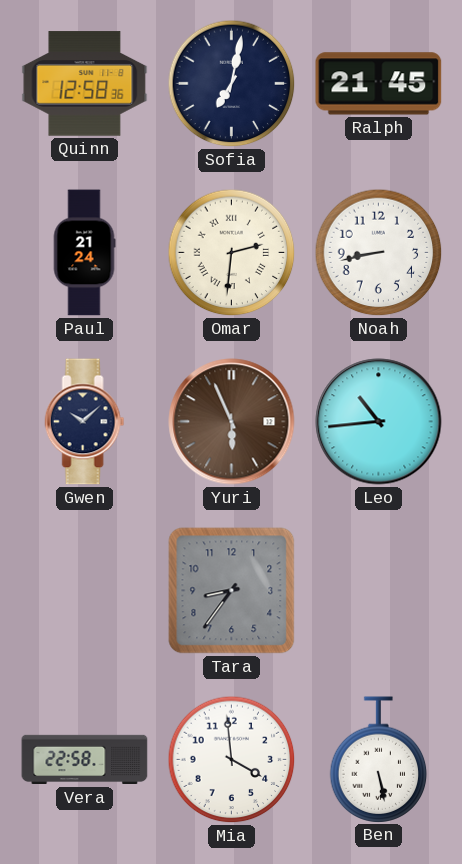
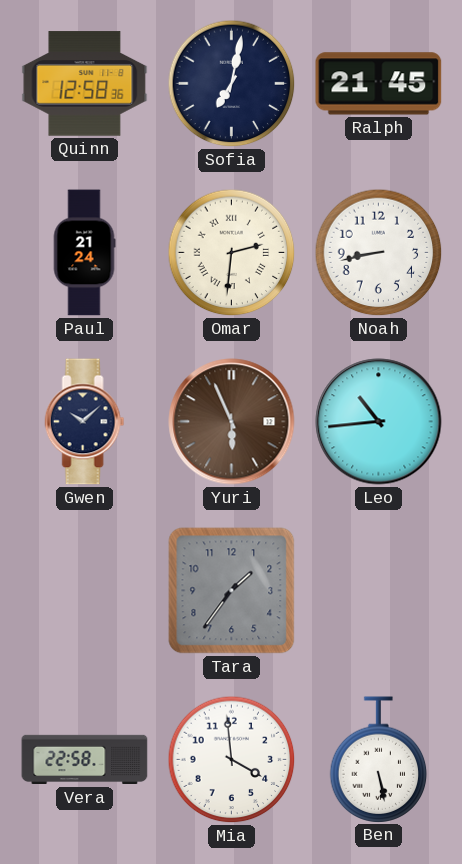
Tara: 8:36 -> 1:36 (232, 591)
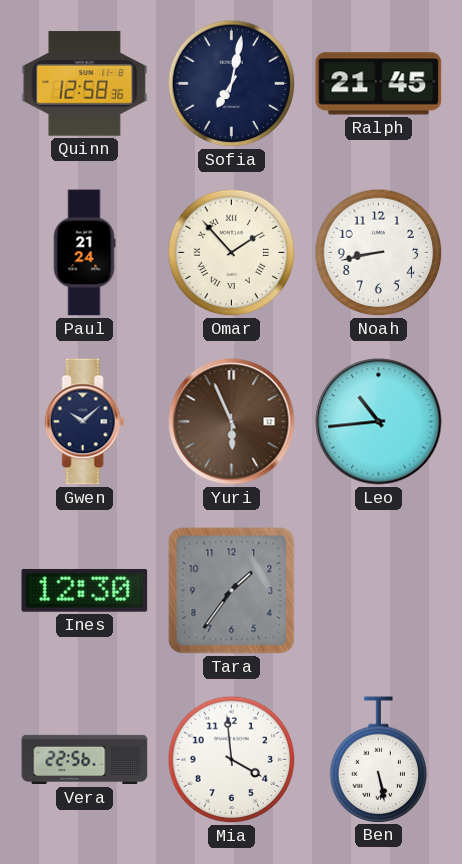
Omar: 2:31 -> 1:53 (232, 253)
Ines: none -> 12:30 (85, 590)
Vera: 22:58 -> 22:56 (85, 760)
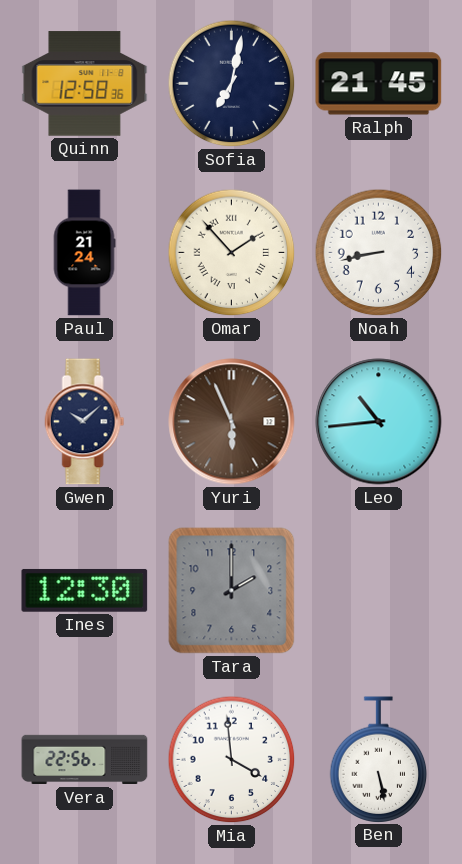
Tara: 1:36 -> 2:00 (232, 591)
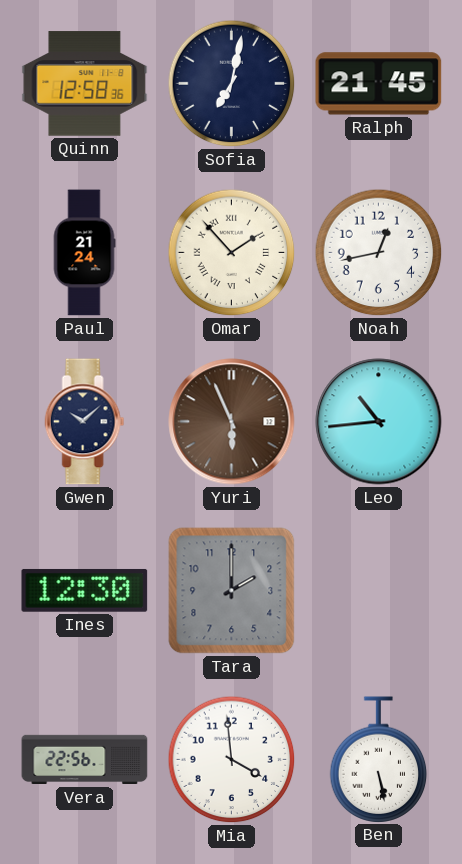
Noah: 8:43 -> 12:43 (379, 253)
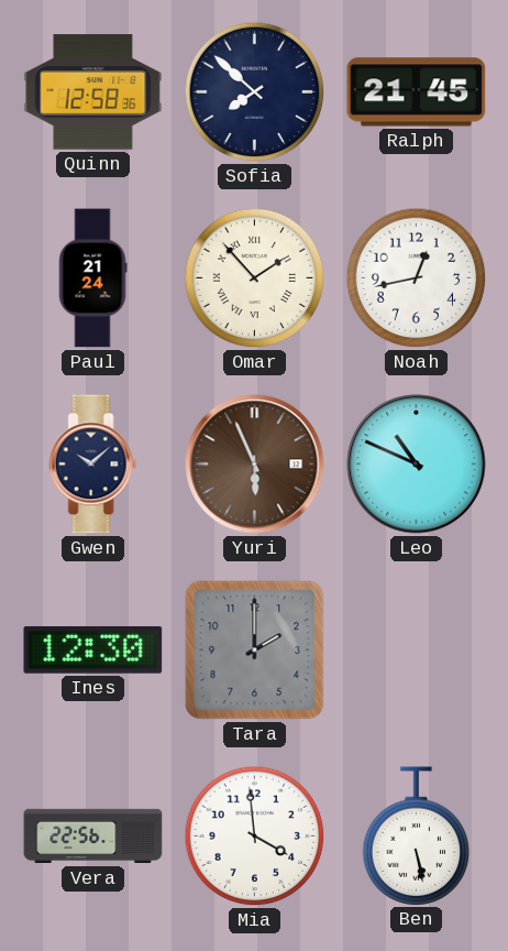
Sofia: 7:02 -> 7:52 (255, 92)
Leo: 10:44 -> 10:49 (417, 464)
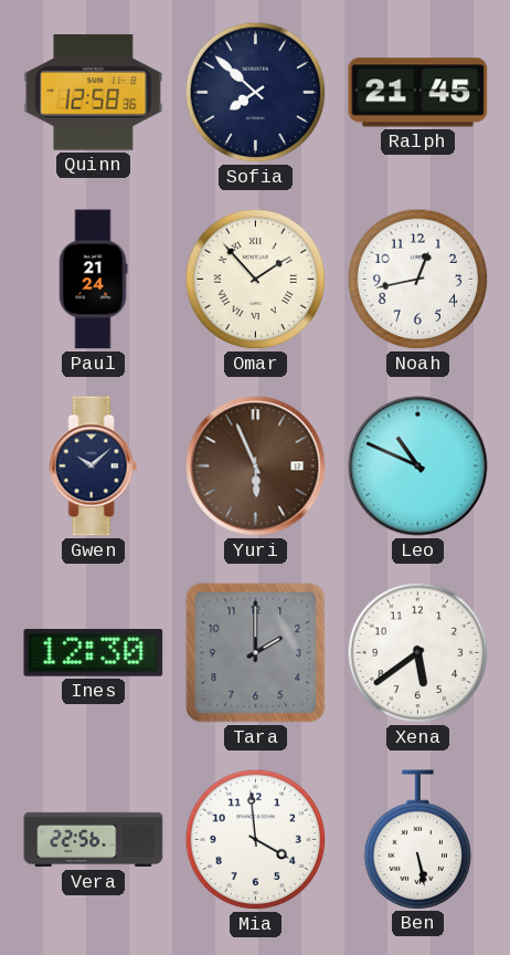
Xena: none -> 5:39 (418, 653)
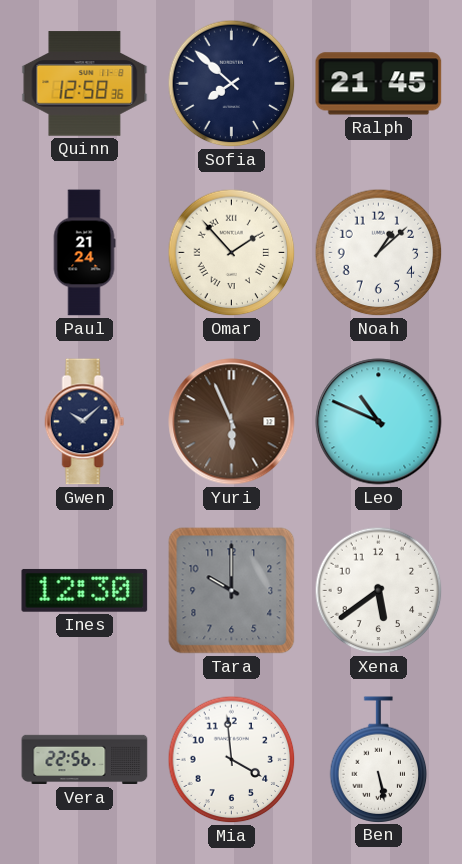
Noah: 12:43 -> 1:08 (379, 253)
Tara: 2:00 -> 10:00 (232, 591)
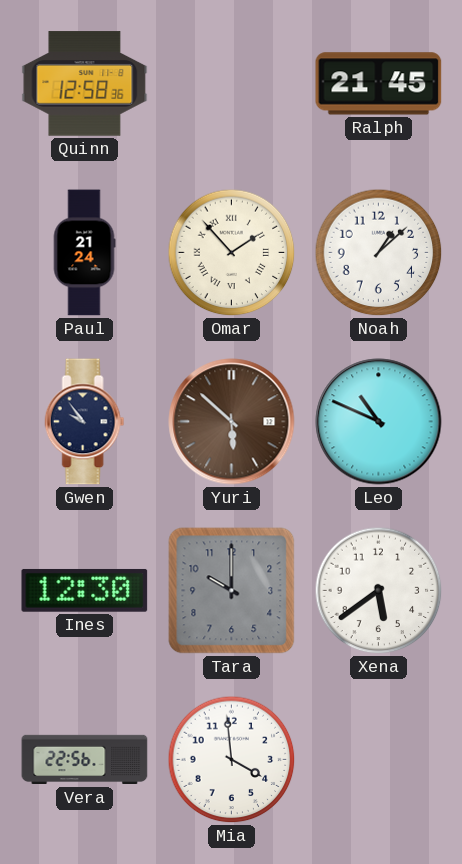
Sofia: 7:52 -> none (232, 84)
Gwen: 10:08 -> 9:54 (85, 422)
Yuri: 5:56 -> 5:52 (232, 422)
Ben: 5:28 -> none (379, 759)
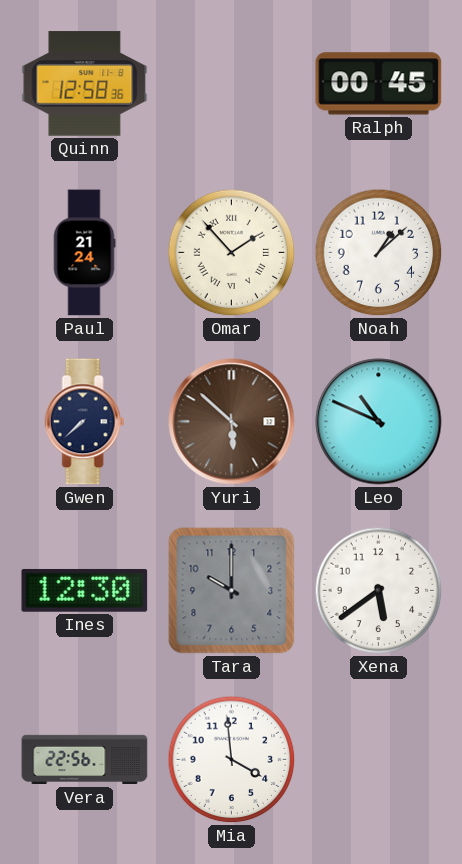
Ralph: 21:45 -> 00:45 (379, 84)
Gwen: 9:54 -> 7:38 (85, 422)
